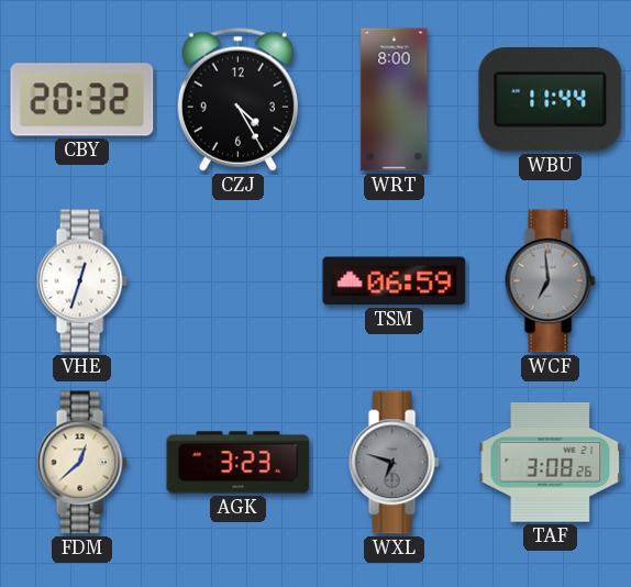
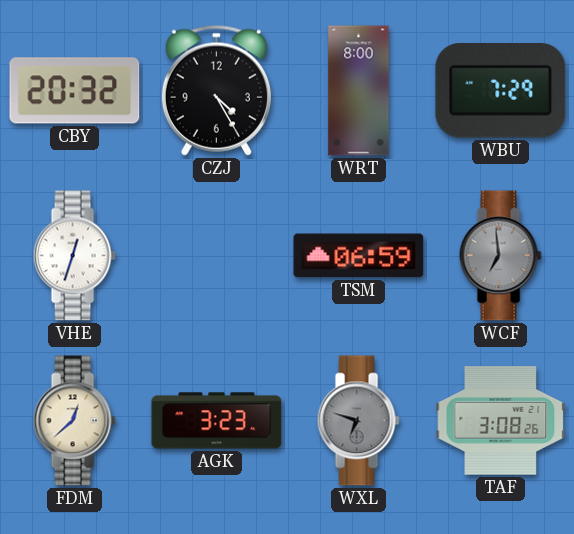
WBU: 11:44 -> 7:29 (501, 91)
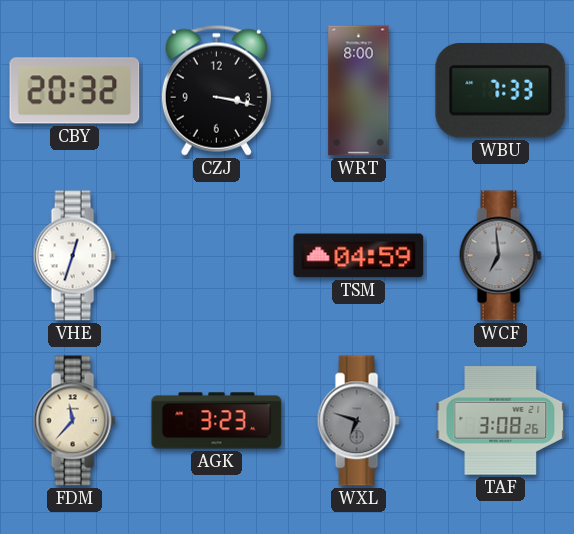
CZJ: 4:25 -> 3:17 (216, 90)
WBU: 7:29 -> 7:33 (501, 91)
TSM: 06:59 -> 04:59 (359, 256)
FDM: 12:38 -> 11:37 (74, 421)
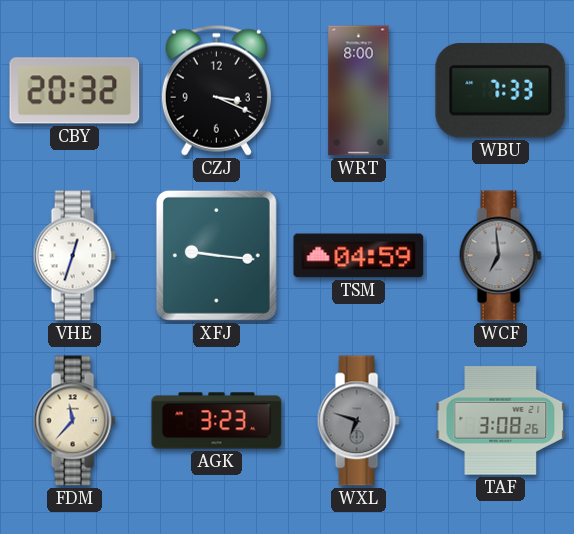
CZJ: 3:17 -> 3:19 (216, 90)
XFJ: none -> 9:16 (216, 255)
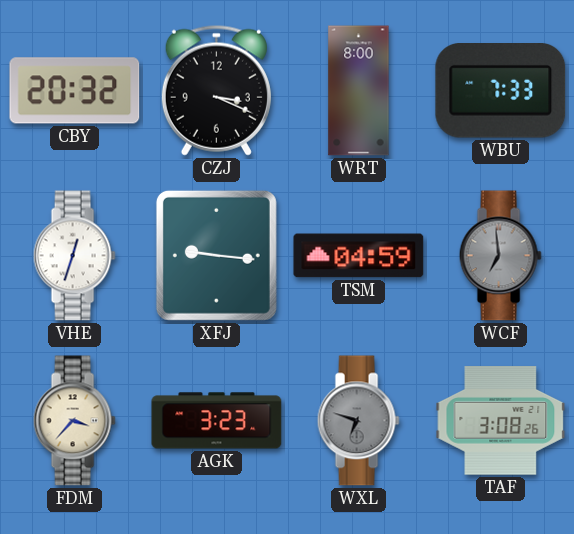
FDM: 11:37 -> 3:37 (74, 421)
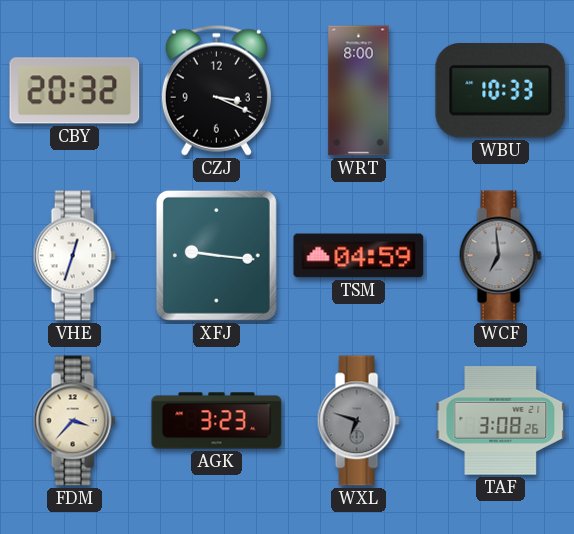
WBU: 7:33 -> 10:33 (501, 91)
